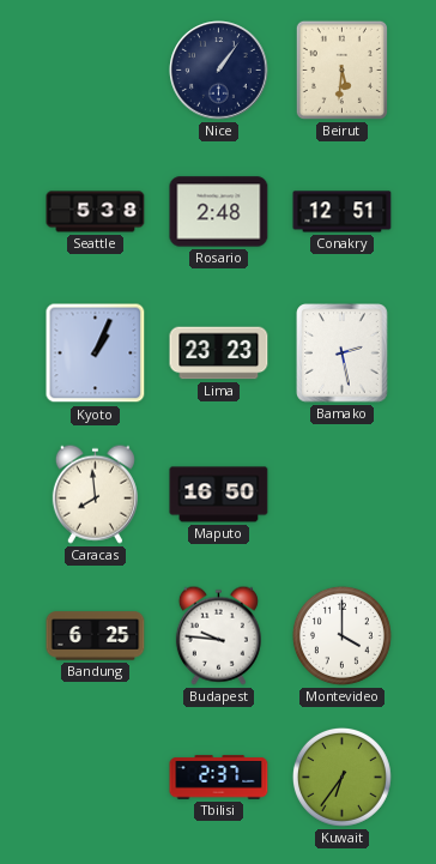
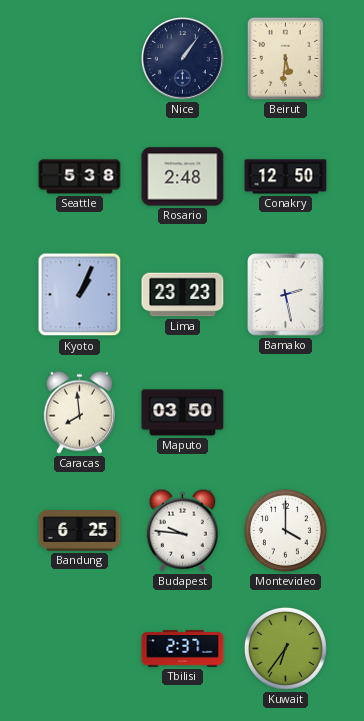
Conakry: 12:51 -> 12:50 (286, 177)
Maputo: 16:50 -> 03:50 (183, 413)
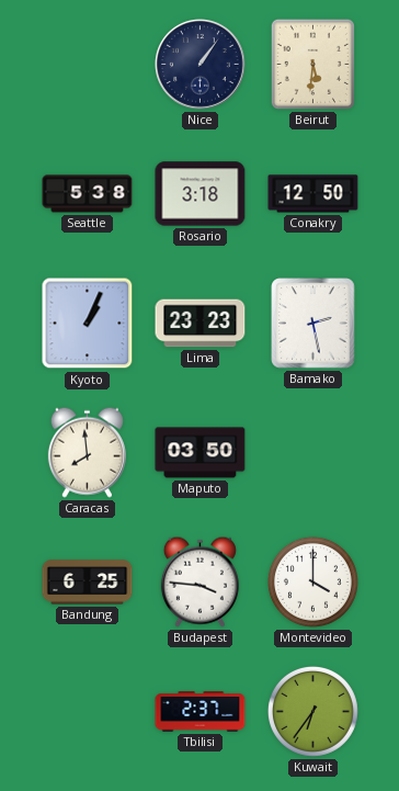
Rosario: 2:48 -> 3:18 (201, 194)
Budapest: 9:46 -> 3:46 (200, 581)
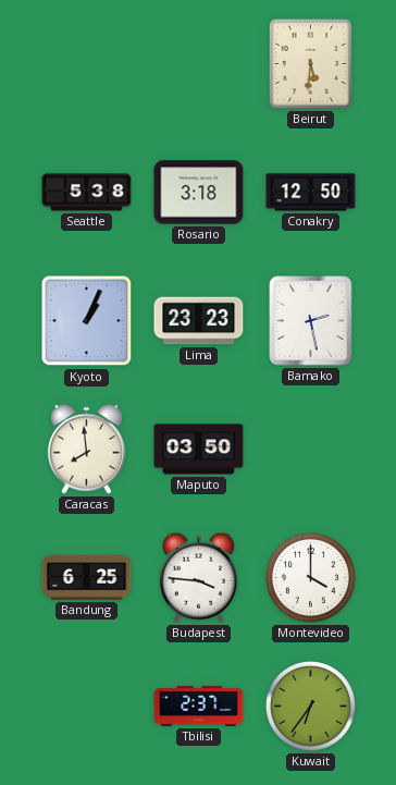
Nice: 1:06 -> none (201, 65)
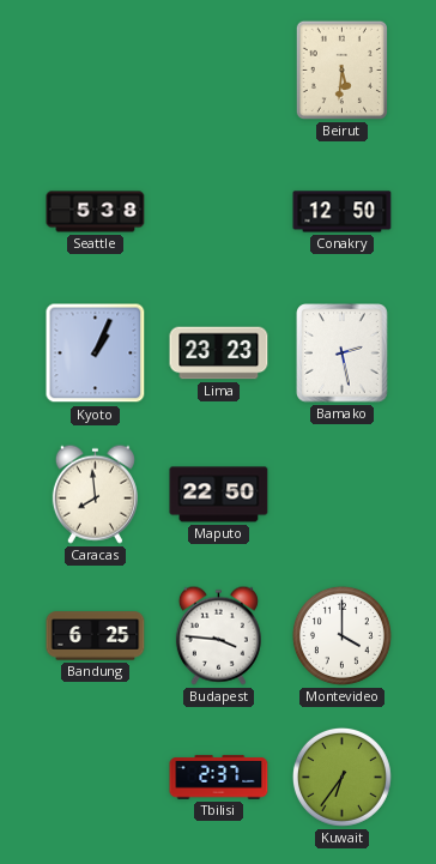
Rosario: 3:18 -> none (199, 193)
Maputo: 03:50 -> 22:50 (219, 495)
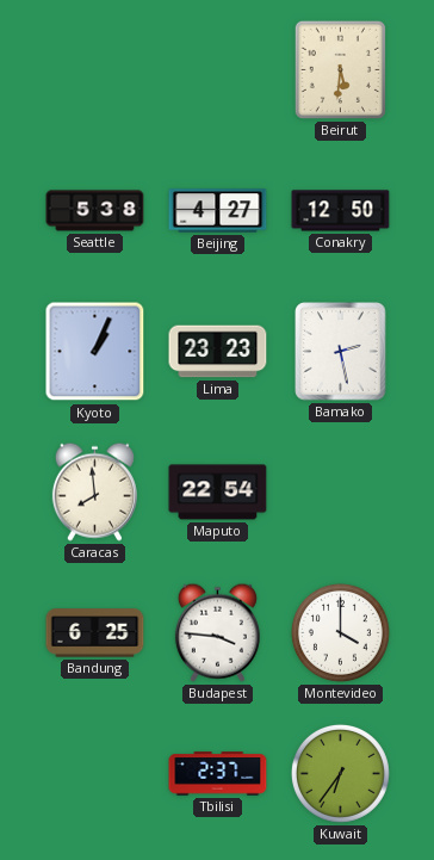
Beijing: none -> 4:27 (218, 211)
Maputo: 22:50 -> 22:54 (218, 493)
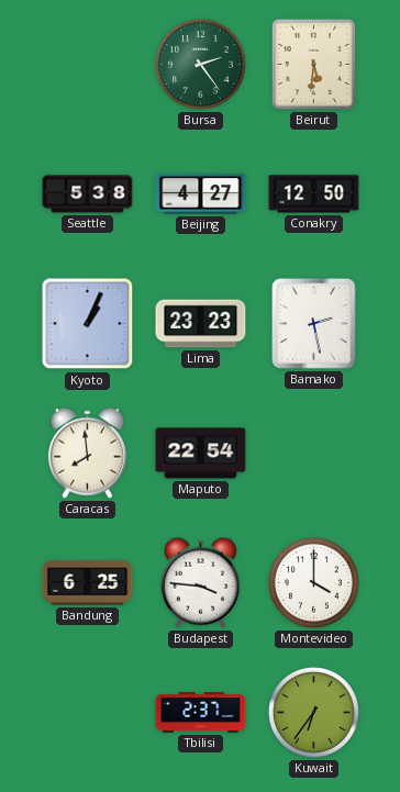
Bursa: none -> 2:24 (200, 64)
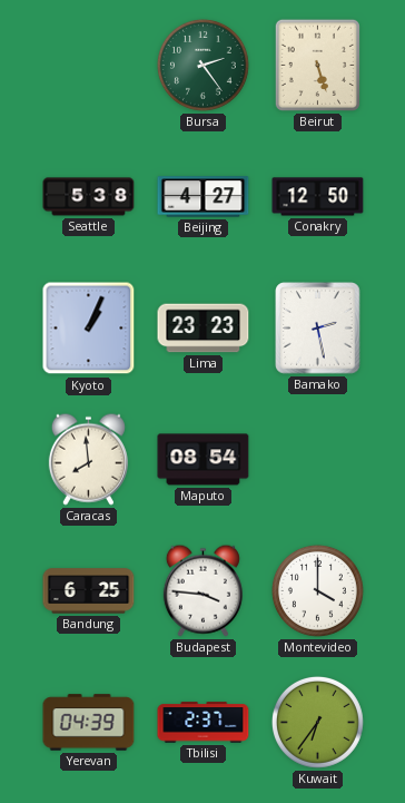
Beirut: 5:31 -> 5:27 (317, 65)
Maputo: 22:54 -> 08:54 (204, 460)
Yerevan: none -> 04:39 (89, 723)
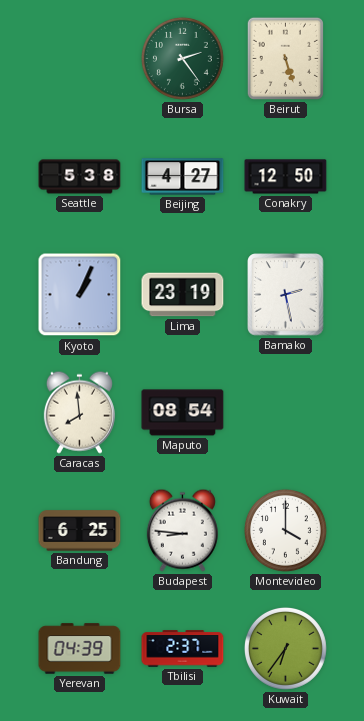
Lima: 23:23 -> 23:19 (183, 295)
Budapest: 3:46 -> 8:46 (182, 530)
